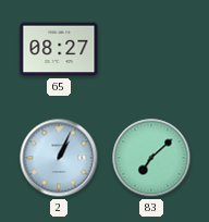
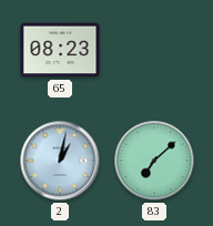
65: 08:27 -> 08:23 (60, 50)
2: 1:04 -> 1:02 (60, 161)
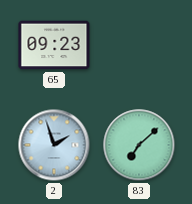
65: 08:23 -> 09:23 (54, 45)
2: 1:02 -> 1:57 (54, 145)
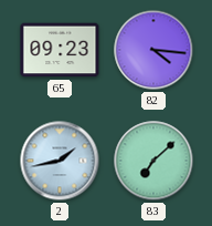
82: none -> 4:16 (153, 50)
2: 1:57 -> 1:43 (60, 161)
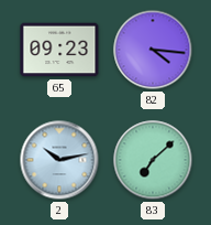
2: 1:43 -> 10:13 (59, 160)
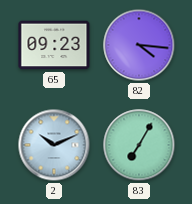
2: 10:13 -> 10:11 (54, 145)
83: 7:08 -> 7:05 (139, 145)
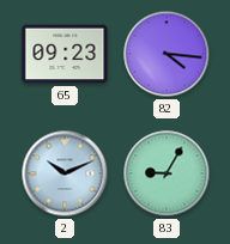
83: 7:05 -> 9:05 (167, 173)
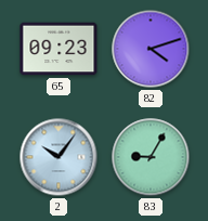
82: 4:16 -> 4:12 (151, 49)
2: 10:11 -> 10:06 (58, 157)
